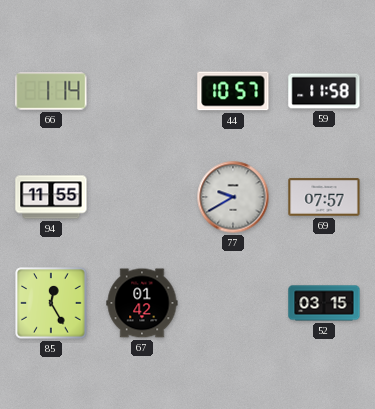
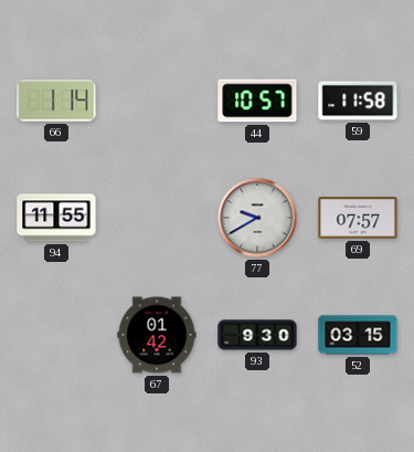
85: 12:25 -> none (51, 303)
93: none -> 9:30 (257, 335)
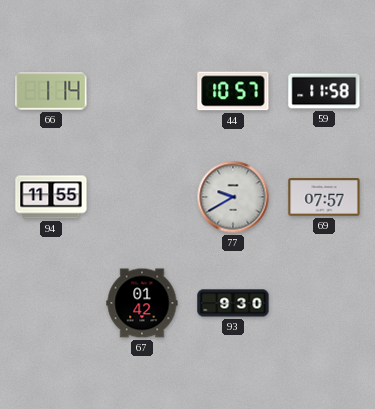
52: 03:15 -> none (358, 335)
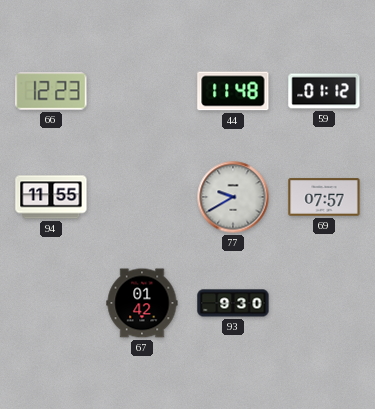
66: 1:14 -> 12:23 (51, 91)
44: 10:57 -> 11:48 (233, 91)
59: 11:58 -> 01:12 (324, 91)
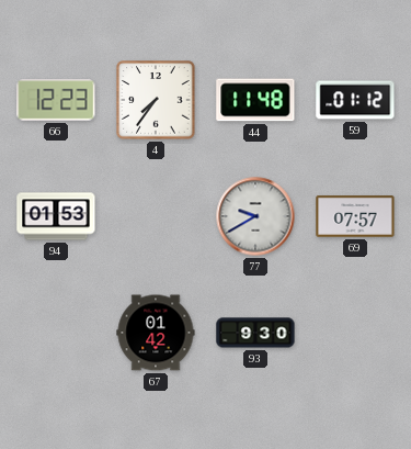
4: none -> 7:36 (156, 100)
94: 11:55 -> 01:53 (56, 216)
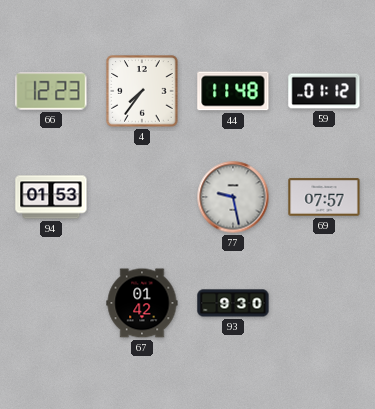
77: 9:40 -> 9:28 (233, 197)
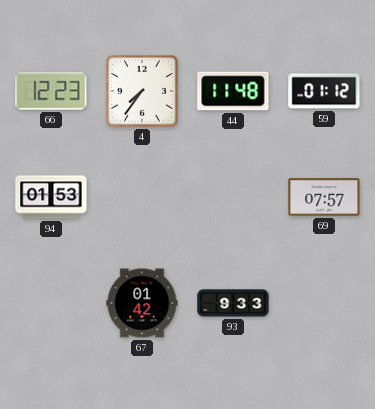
77: 9:28 -> none (233, 197)
93: 9:30 -> 9:33 (233, 303)
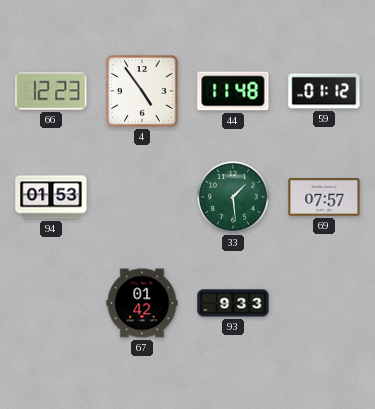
4: 7:36 -> 4:54 (142, 91)
33: none -> 1:29 (233, 197)
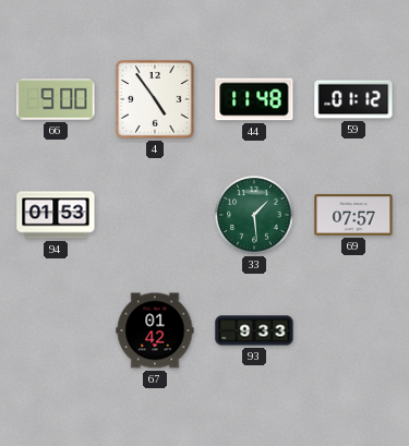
66: 12:23 -> 9:00 (56, 99)
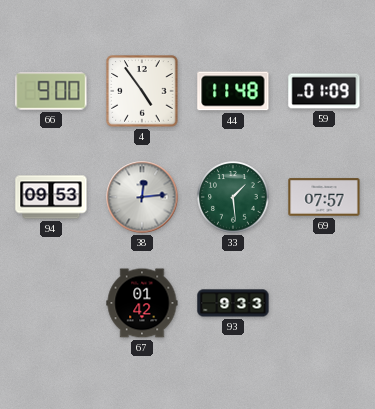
59: 01:12 -> 01:09 (324, 91)
94: 01:53 -> 09:53 (51, 197)
38: none -> 12:14 (142, 197)
